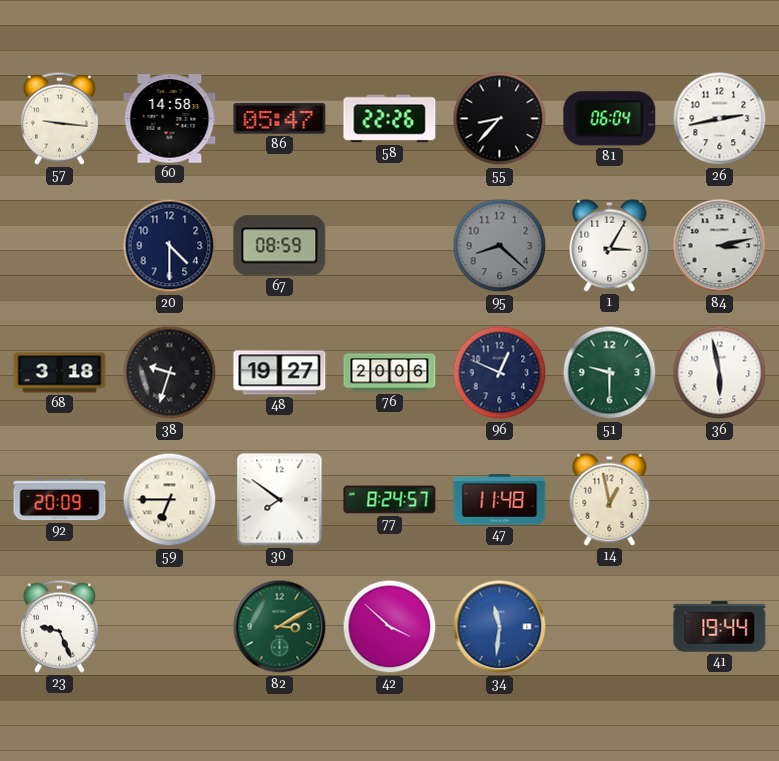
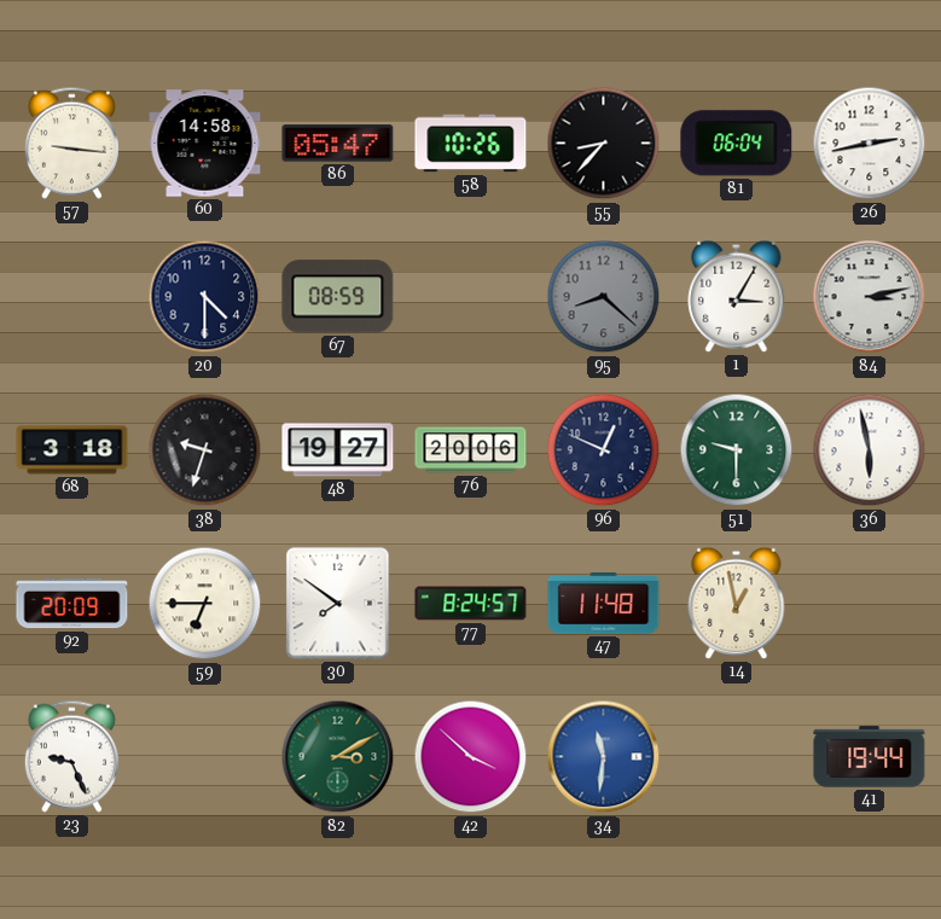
58: 22:26 -> 10:26 (471, 144)
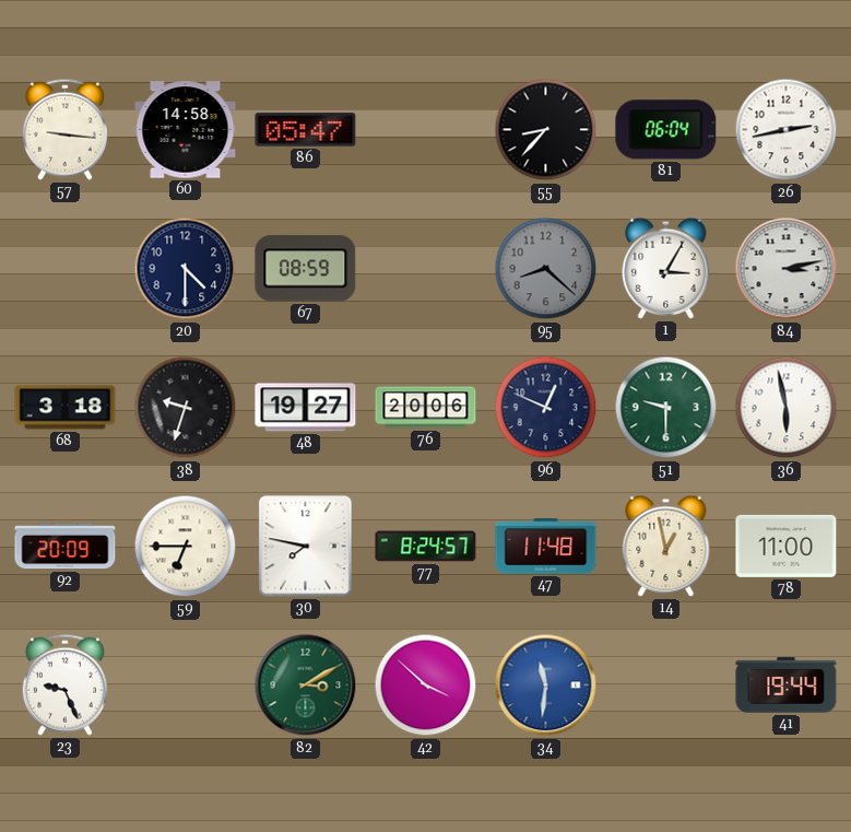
58: 10:26 -> none (471, 144)
30: 7:51 -> 7:47 (306, 547)
78: none -> 11:00 (787, 546)
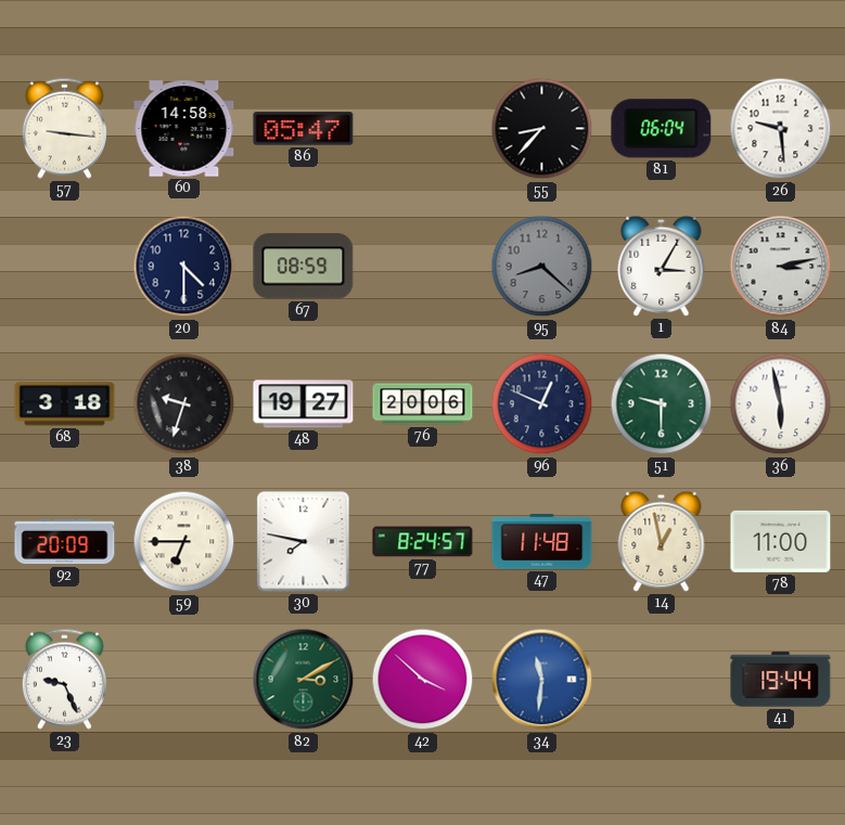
26: 2:43 -> 9:29 (781, 129)
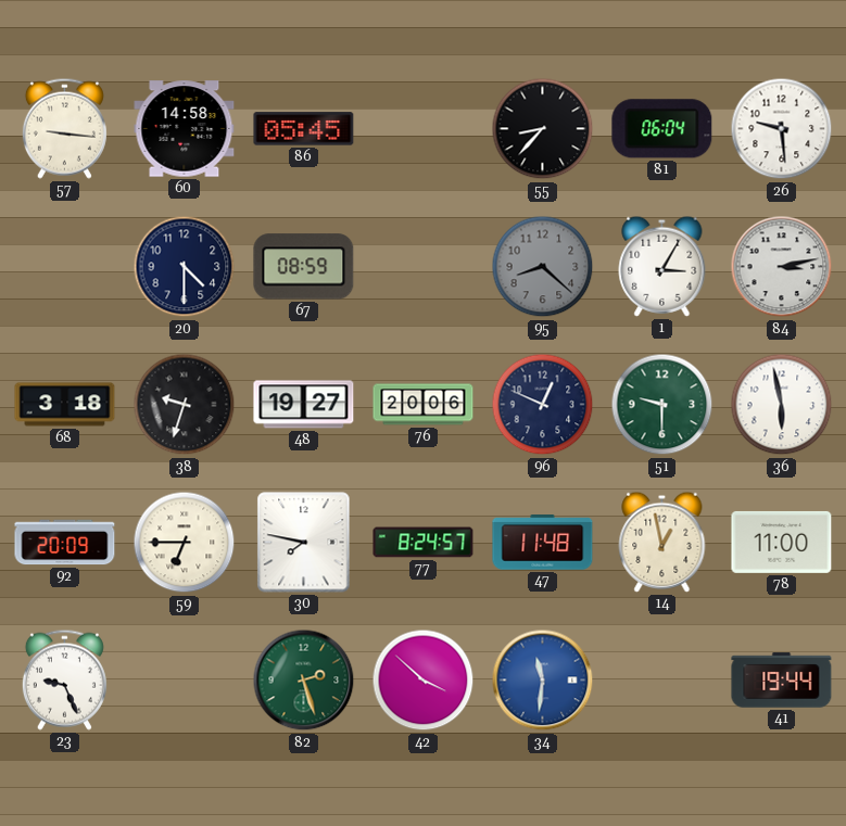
86: 05:47 -> 05:45 (304, 129)
82: 3:10 -> 2:27 (304, 681)
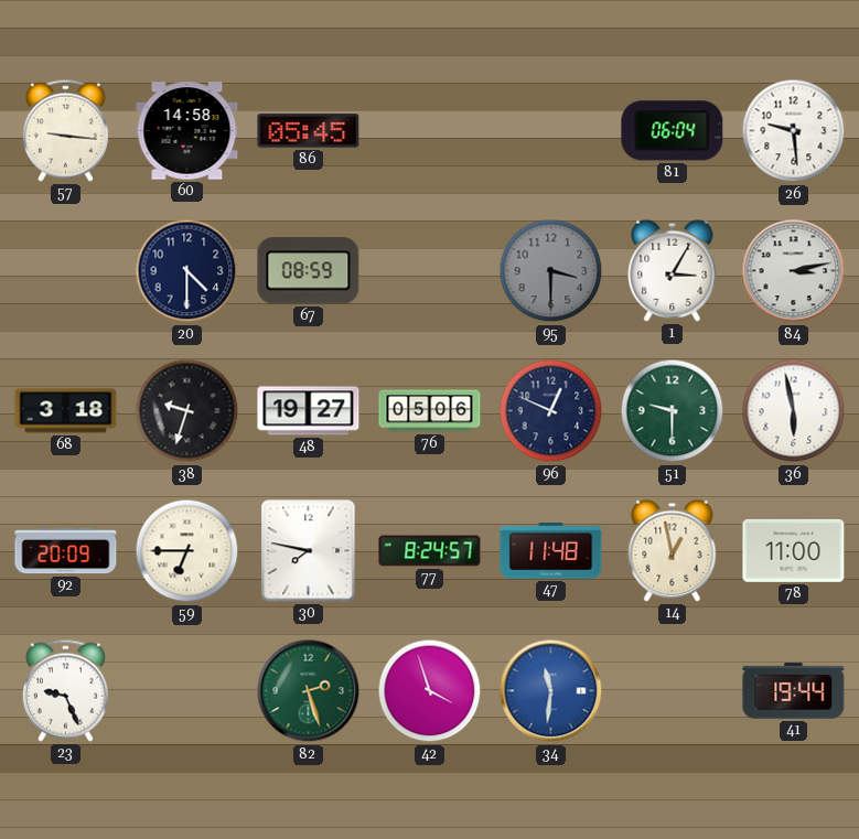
55: 8:37 -> none (543, 129)
95: 8:22 -> 3:30 (551, 271)
76: 20:06 -> 05:06 (430, 411)
42: 3:52 -> 3:57 (430, 691)
